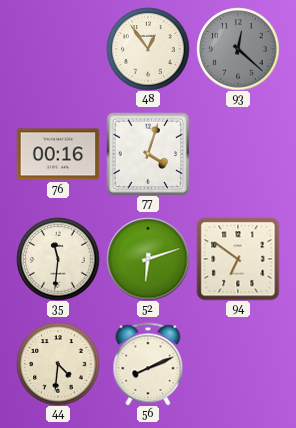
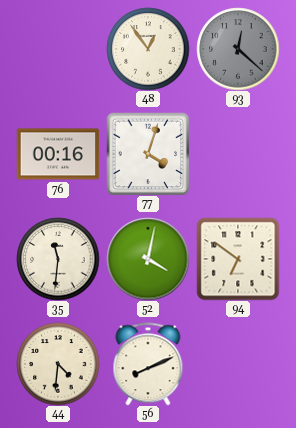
52: 6:12 -> 4:02 (148, 259)
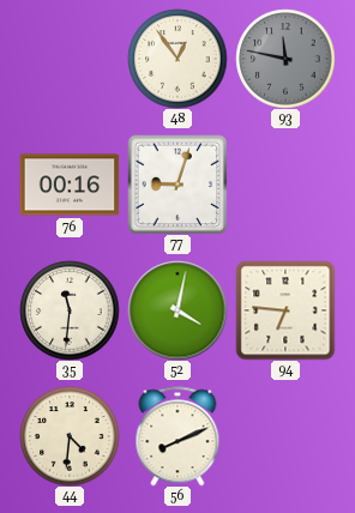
93: 12:22 -> 11:47 (285, 59)
77: 4:03 -> 9:03 (177, 185)
94: 6:51 -> 6:46 (285, 310)
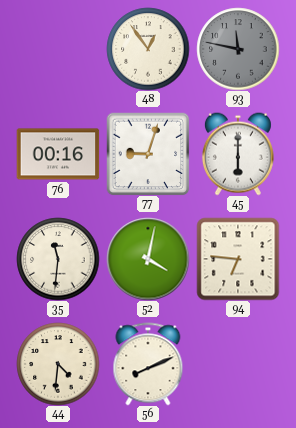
45: none -> 6:00 (238, 154)
